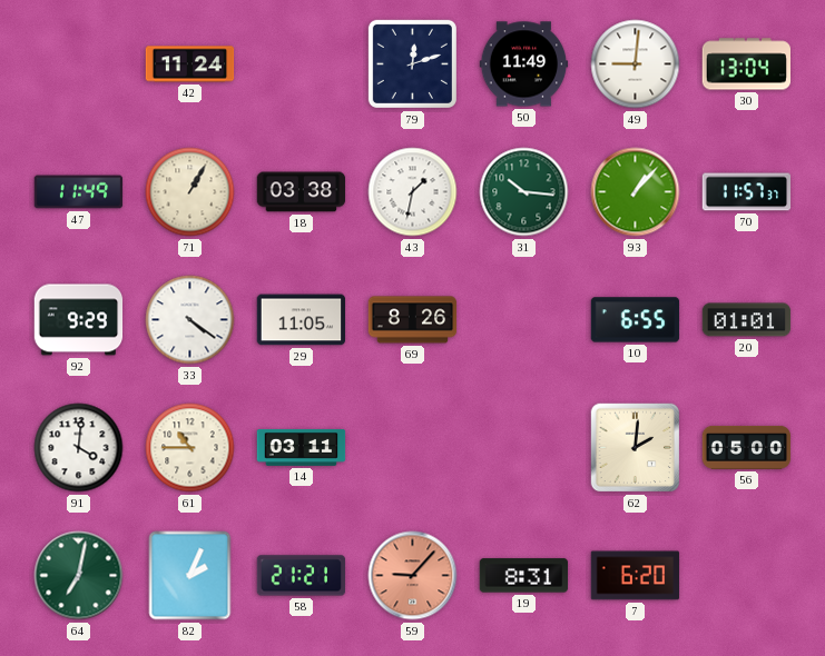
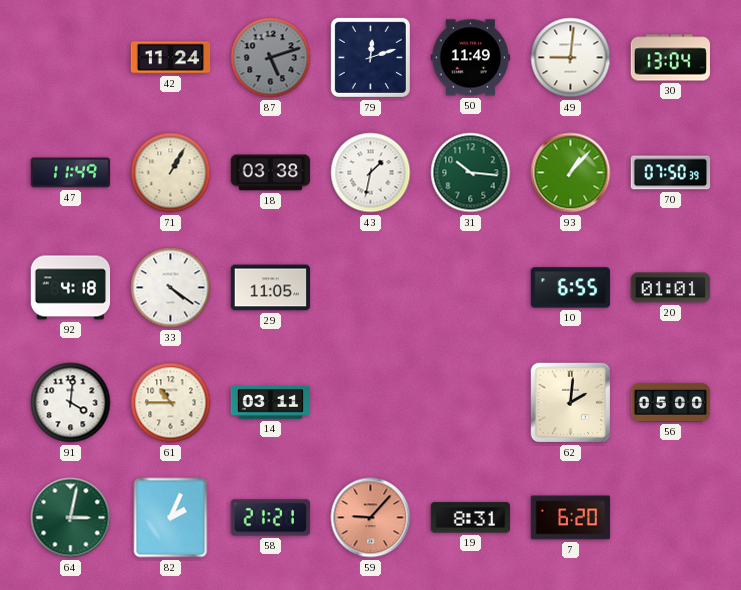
87: none -> 5:12 (271, 58)
70: 11:57 -> 07:50 (671, 173)
92: 9:29 -> 4:18 (71, 288)
69: 8:26 -> none (413, 320)
64: 7:02 -> 3:02 (71, 518)
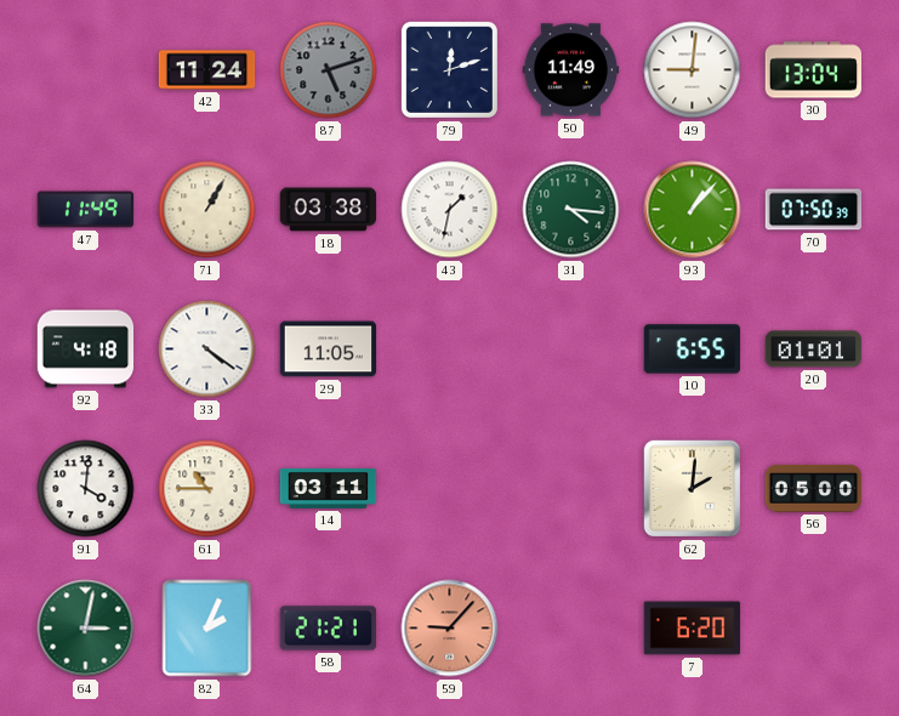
31: 10:16 -> 4:16 (571, 210)
19: 8:31 -> none (471, 518)
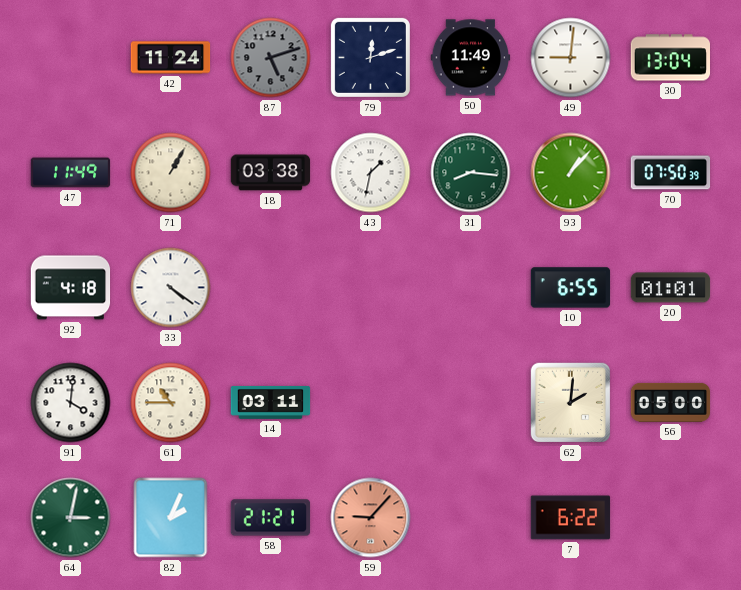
31: 4:16 -> 8:16 (471, 173)
29: 11:05 -> none (329, 350)
7: 6:20 -> 6:22 (571, 518)
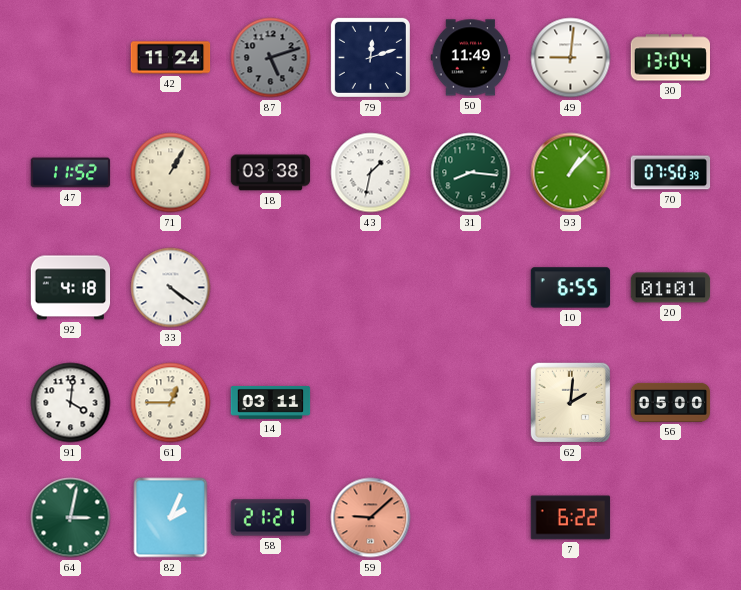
47: 11:49 -> 11:52 (71, 173)
61: 10:45 -> 12:45 (171, 403)
59: 9:07 -> 9:08 (371, 518)
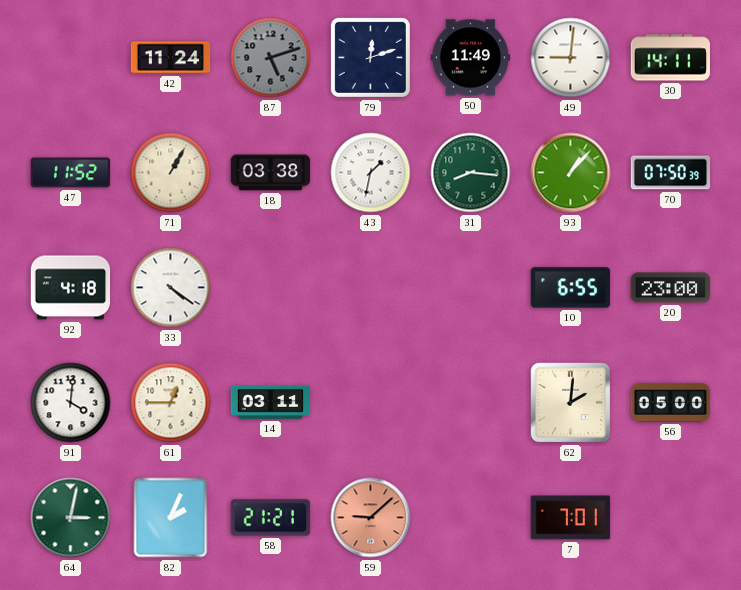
30: 13:04 -> 14:11 (671, 58)
20: 01:01 -> 23:00 (671, 288)
7: 6:22 -> 7:01 (571, 518)
